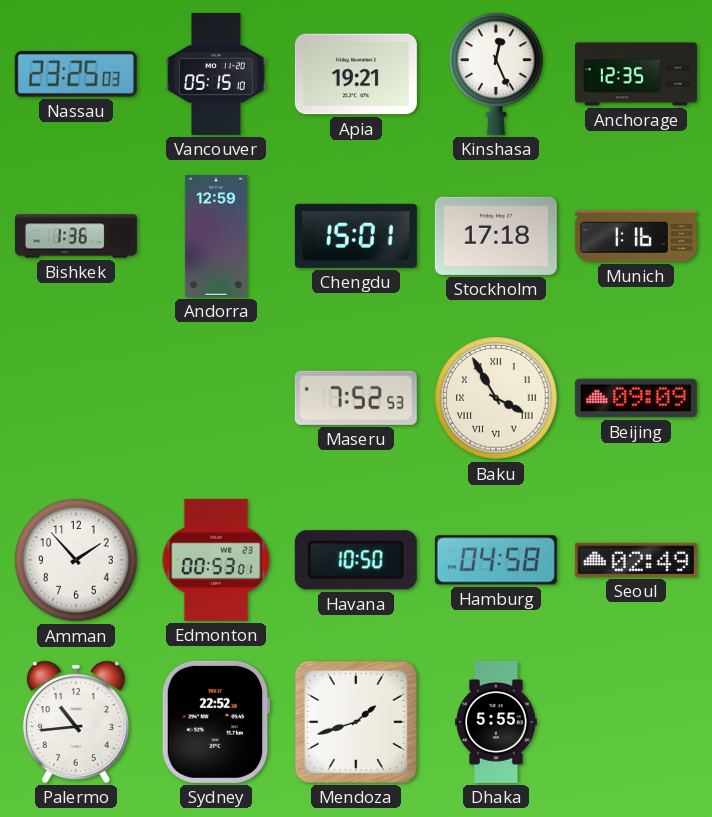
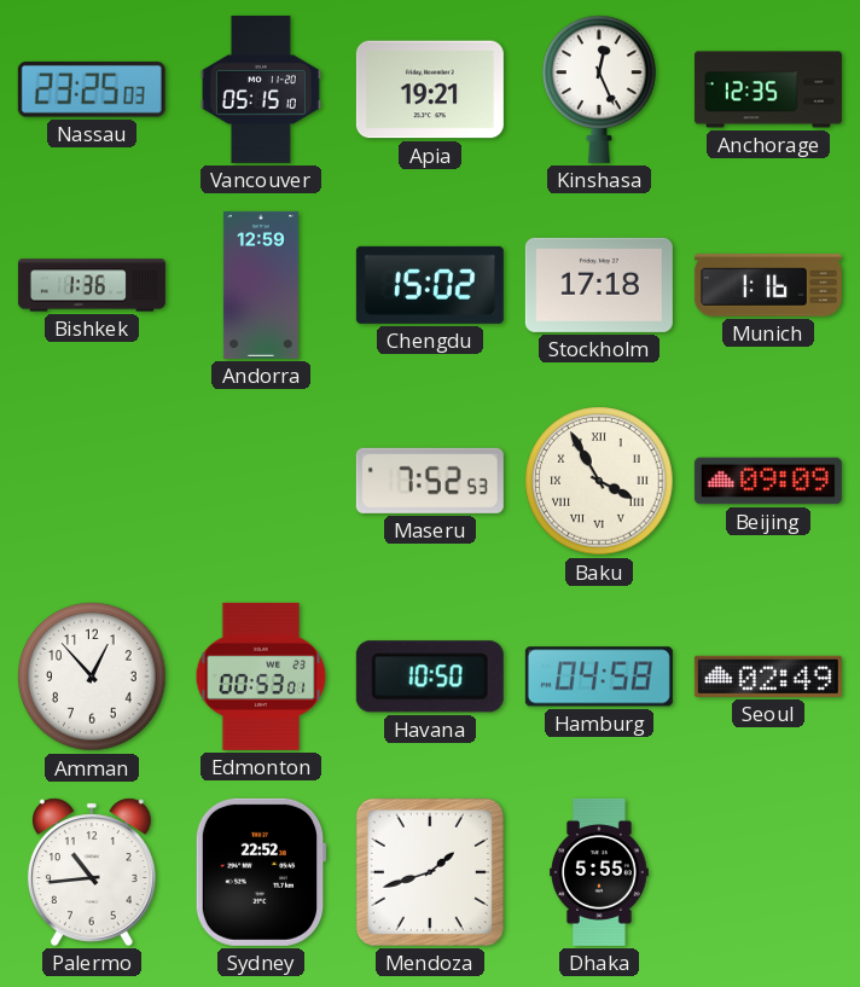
Chengdu: 15:01 -> 15:02 (430, 285)
Amman: 1:53 -> 12:53 (92, 677)
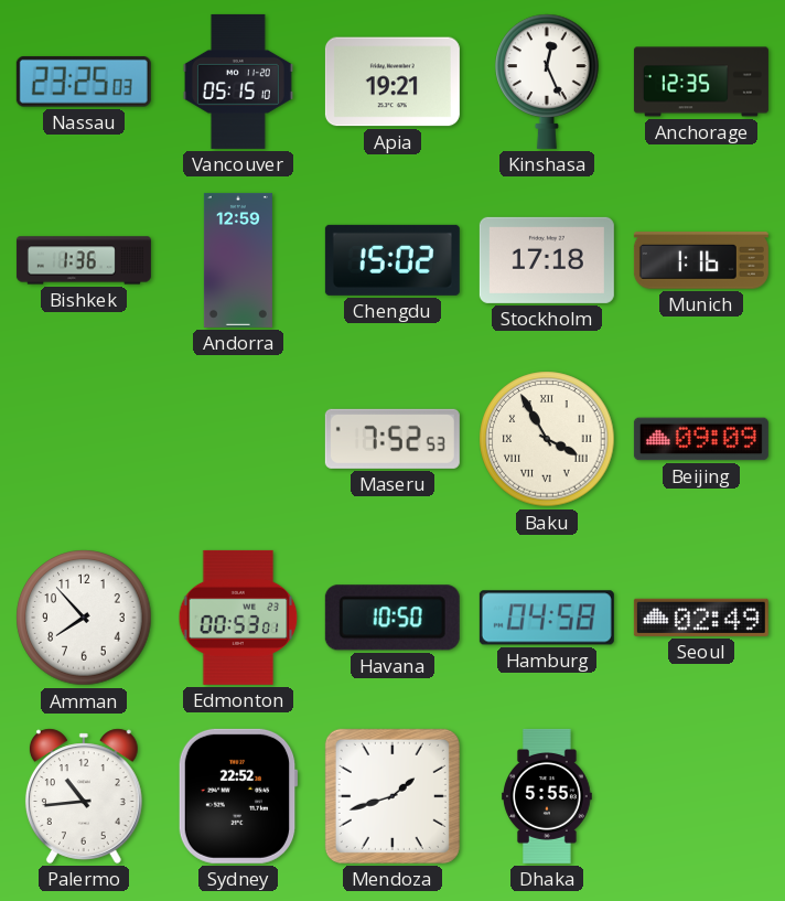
Amman: 12:53 -> 7:53 (84, 618)
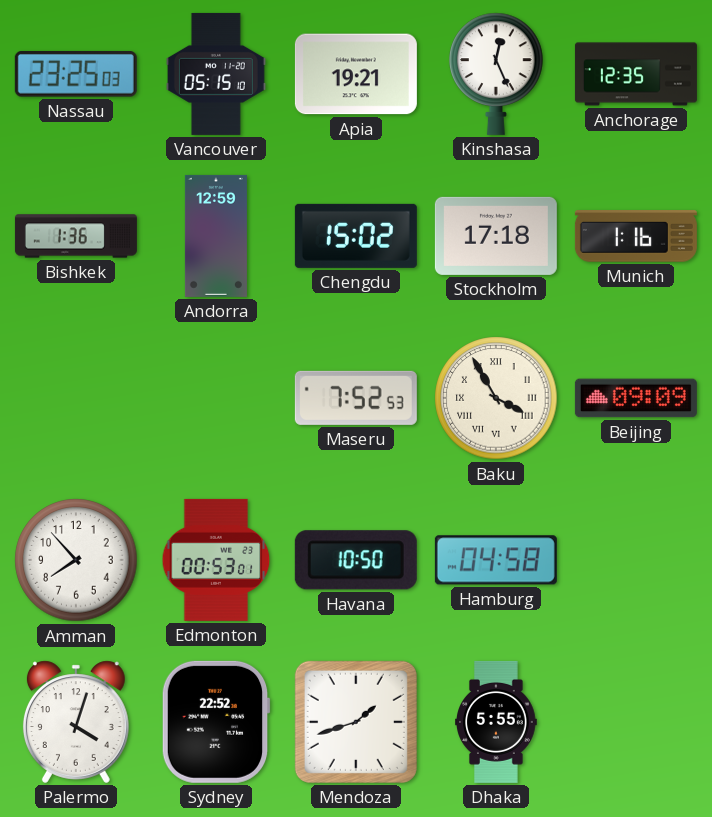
Seoul: 02:49 -> none (701, 618)
Palermo: 10:44 -> 4:03 (76, 722)
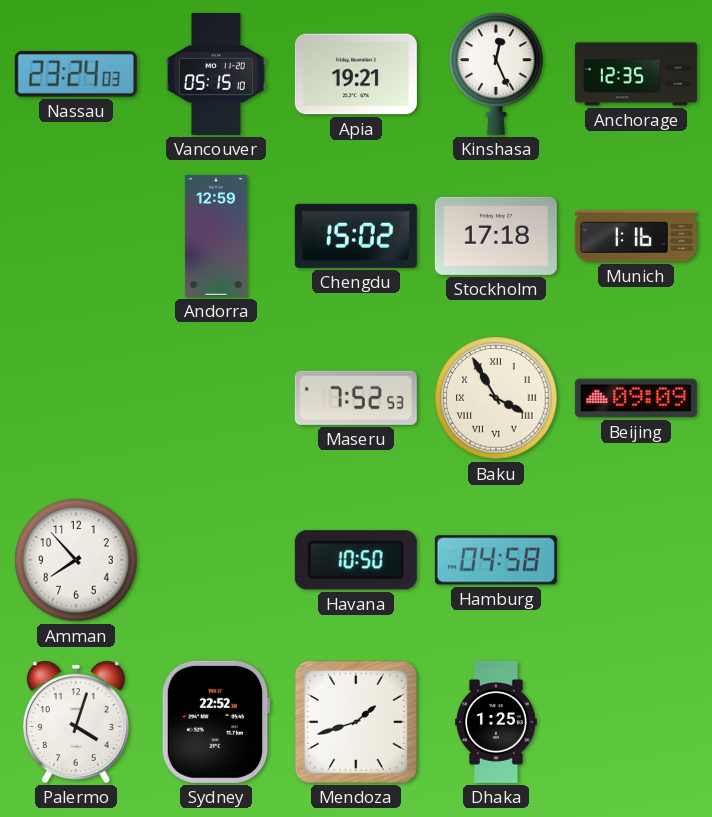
Nassau: 23:25 -> 23:24 (76, 74)
Bishkek: 1:36 -> none (76, 236)
Edmonton: 00:53 -> none (216, 560)
Dhaka: 5:55 -> 1:25 (496, 722)
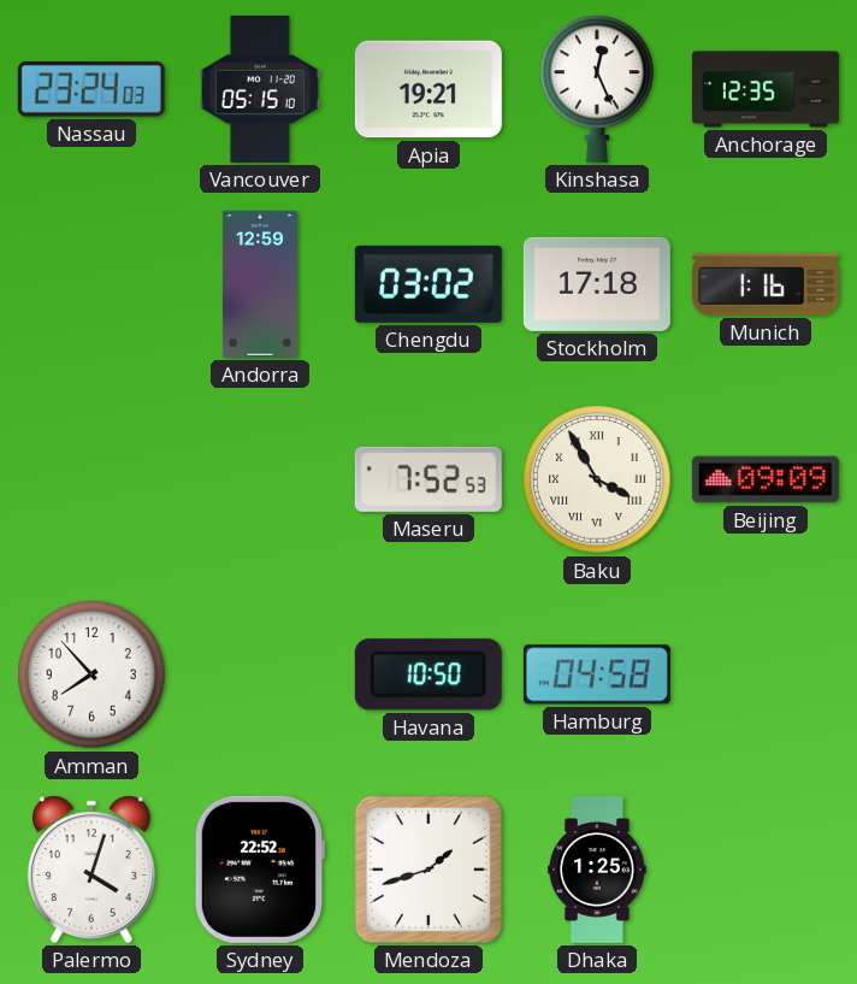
Chengdu: 15:02 -> 03:02 (428, 284)
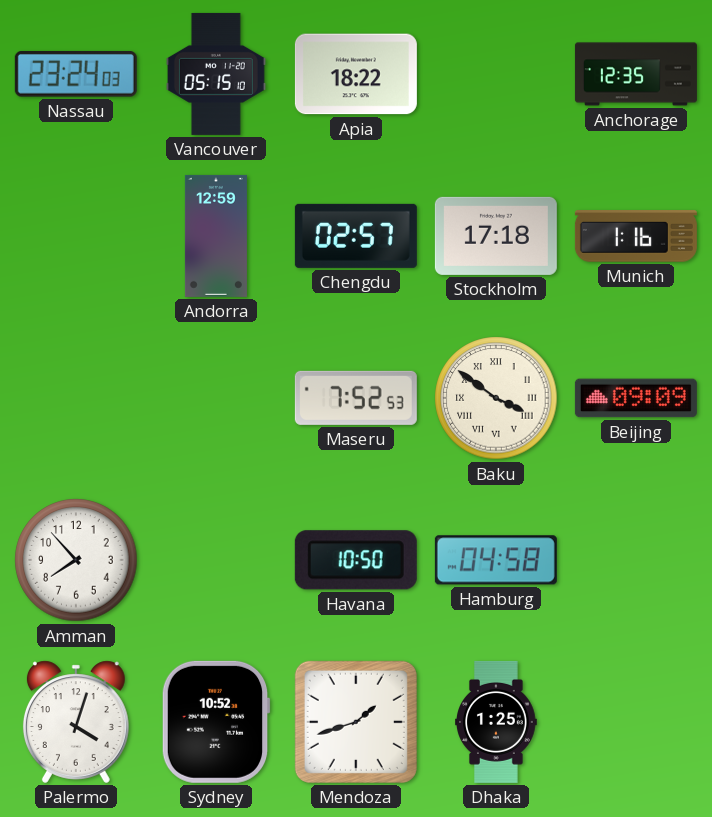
Apia: 19:21 -> 18:22 (356, 74)
Kinshasa: 12:26 -> none (597, 89)
Chengdu: 03:02 -> 02:57 (356, 236)
Baku: 3:55 -> 3:51 (496, 398)
Sydney: 22:52 -> 10:52 (216, 722)
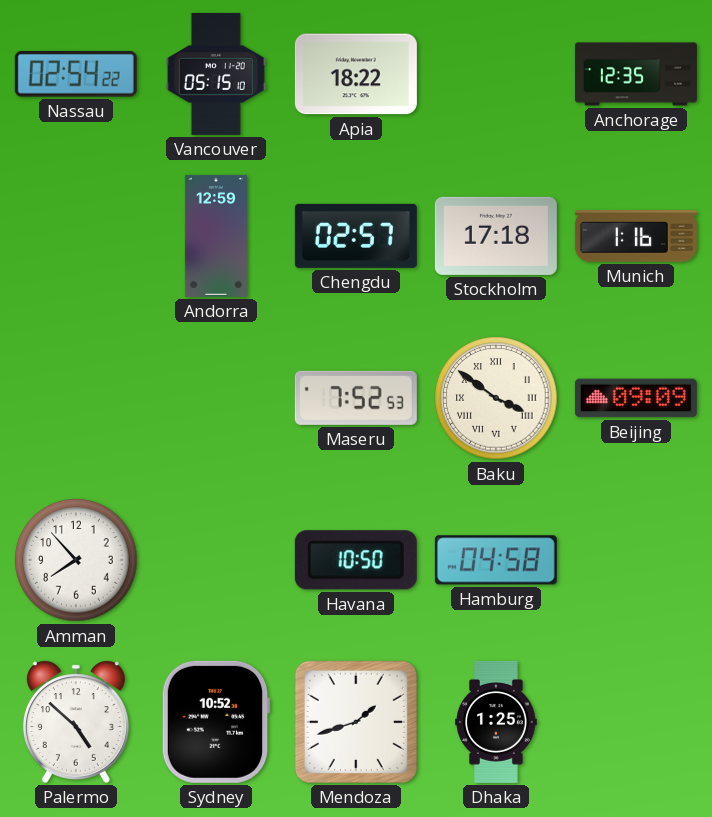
Nassau: 23:24 -> 02:54 (76, 74)
Palermo: 4:03 -> 4:52 (76, 722)
